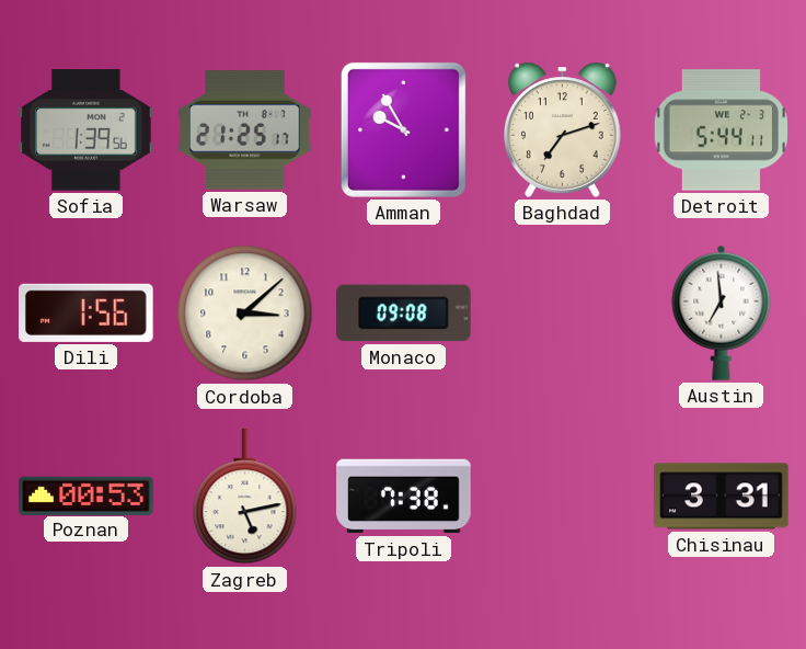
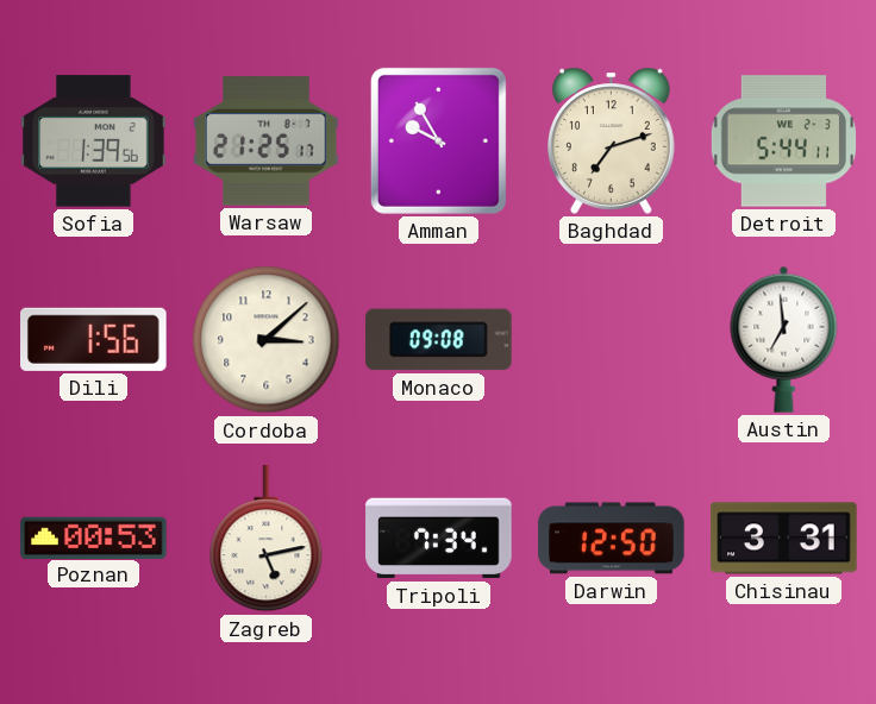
Tripoli: 7:38 -> 7:34 (439, 539)
Darwin: none -> 12:50 (612, 539)
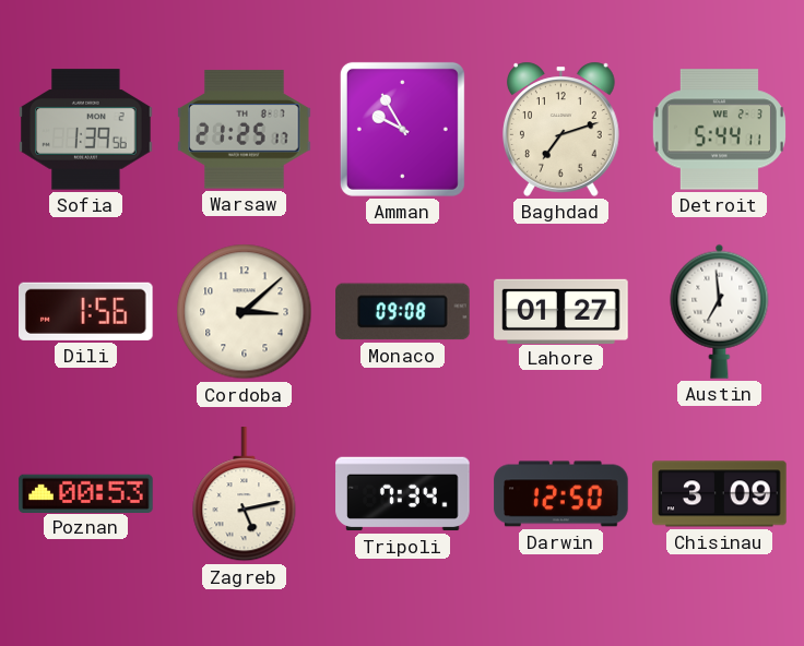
Lahore: none -> 01:27 (561, 311)
Chisinau: 3:31 -> 3:09 (720, 494)
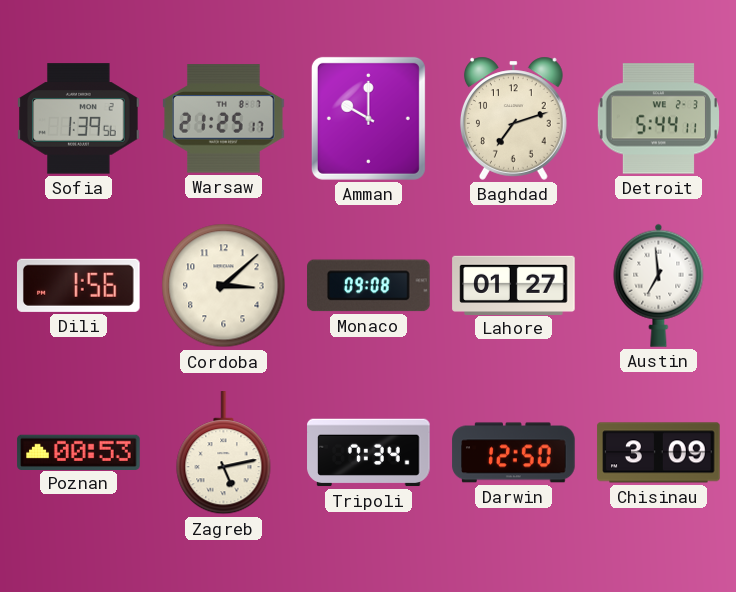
Amman: 9:55 -> 10:00 (368, 118)
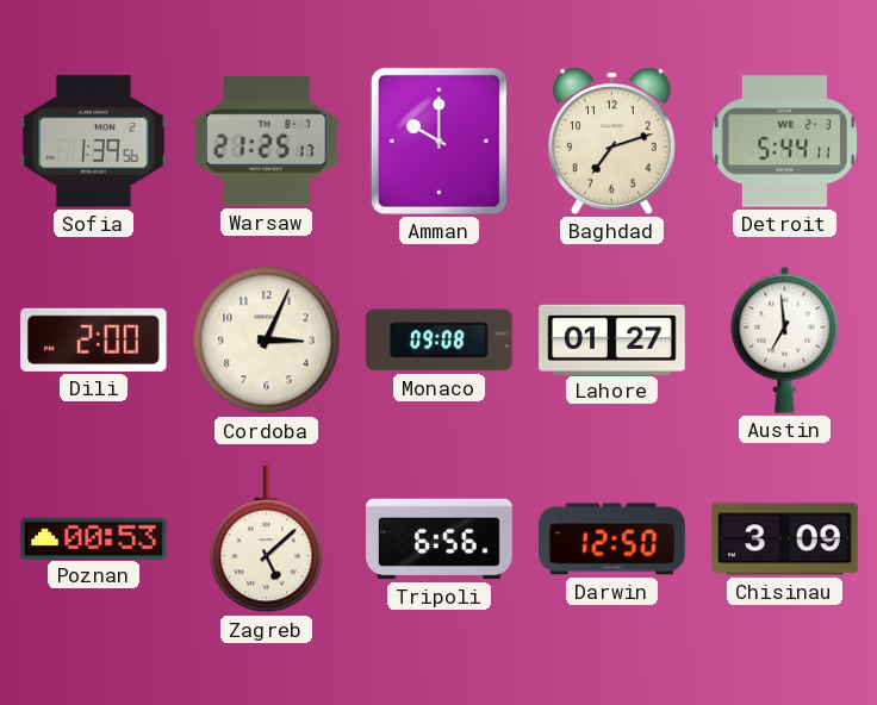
Dili: 1:56 -> 2:00 (94, 339)
Cordoba: 3:08 -> 3:04 (267, 341)
Zagreb: 5:13 -> 5:08 (267, 539)
Tripoli: 7:34 -> 6:56 (440, 539)
